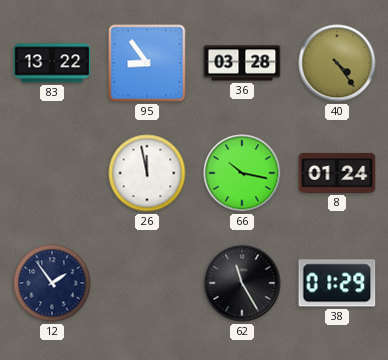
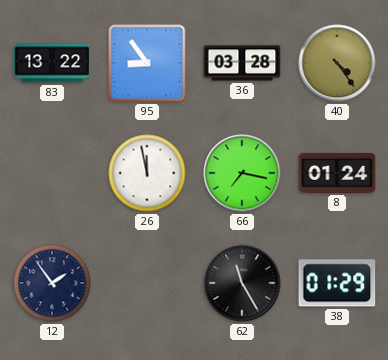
66: 10:17 -> 7:17 (242, 173)
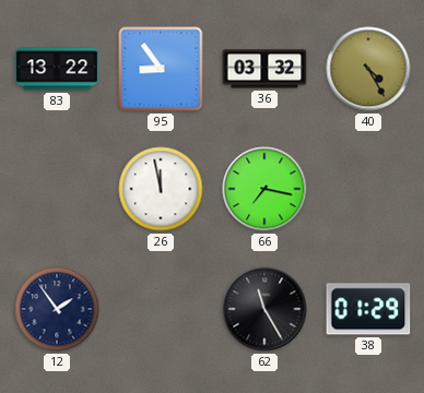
36: 03:28 -> 03:32 (264, 69)
40: 4:24 -> 4:25 (368, 69)
8: 01:24 -> none (337, 173)
